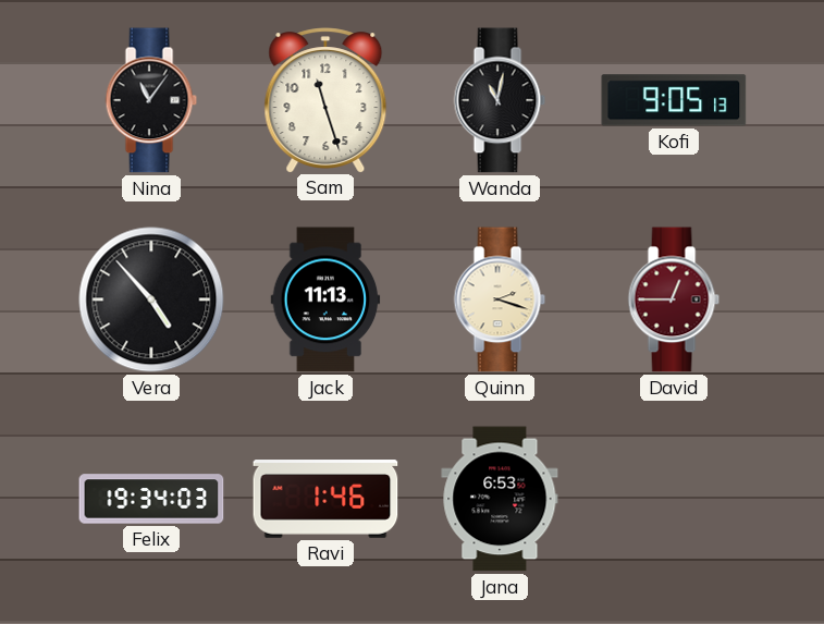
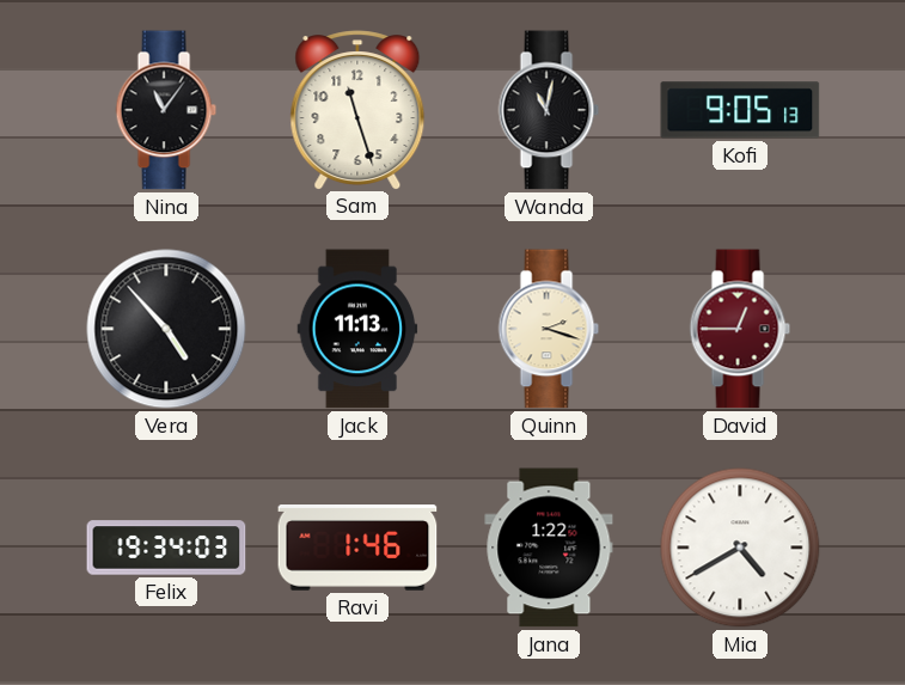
Jana: 6:53 -> 1:22 (549, 548)
Mia: none -> 4:40 (740, 548)
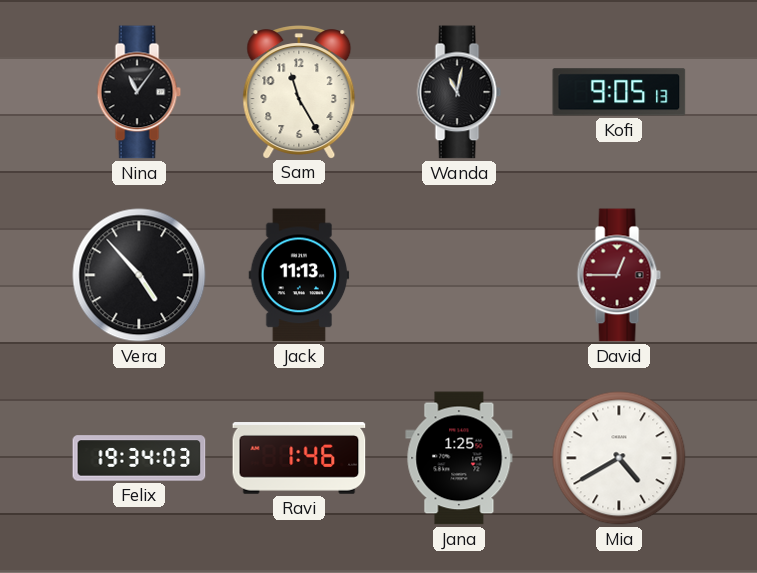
Sam: 11:27 -> 11:25 (299, 92)
Quinn: 2:18 -> none (549, 329)
Jana: 1:22 -> 1:25 (459, 458)
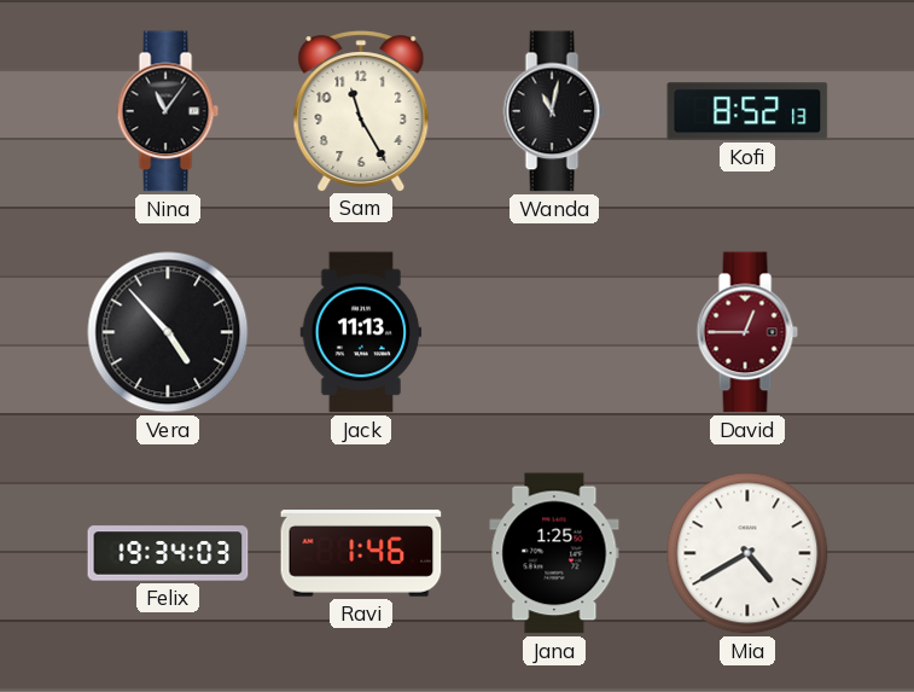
Kofi: 9:05 -> 8:52 (747, 111)
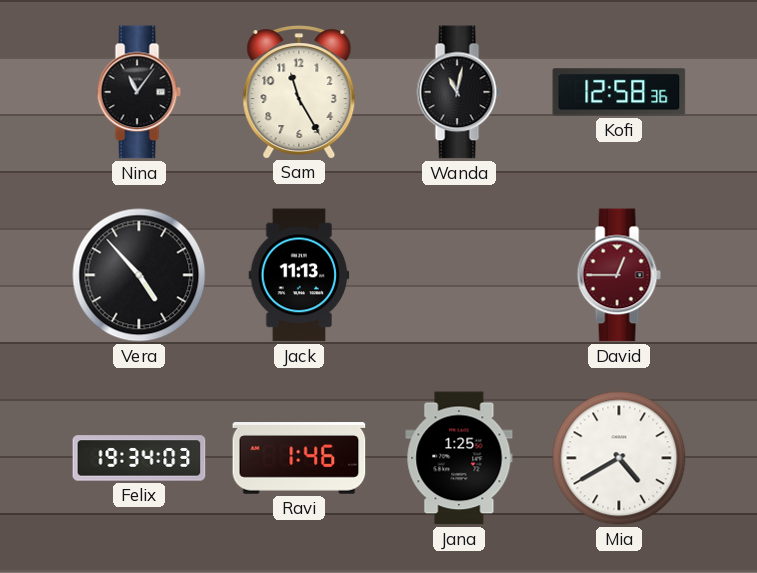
Kofi: 8:52 -> 12:58 (619, 92)
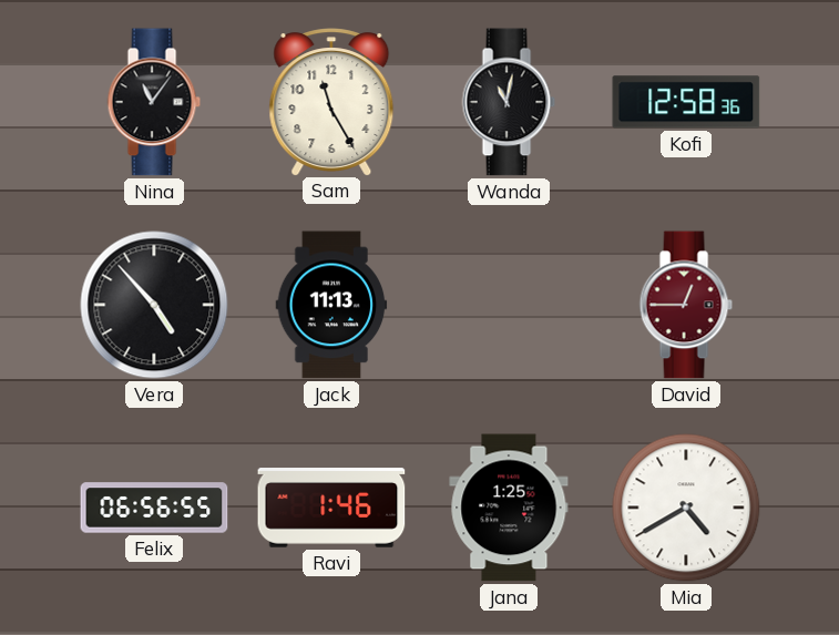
Felix: 19:34 -> 06:56 (154, 508)
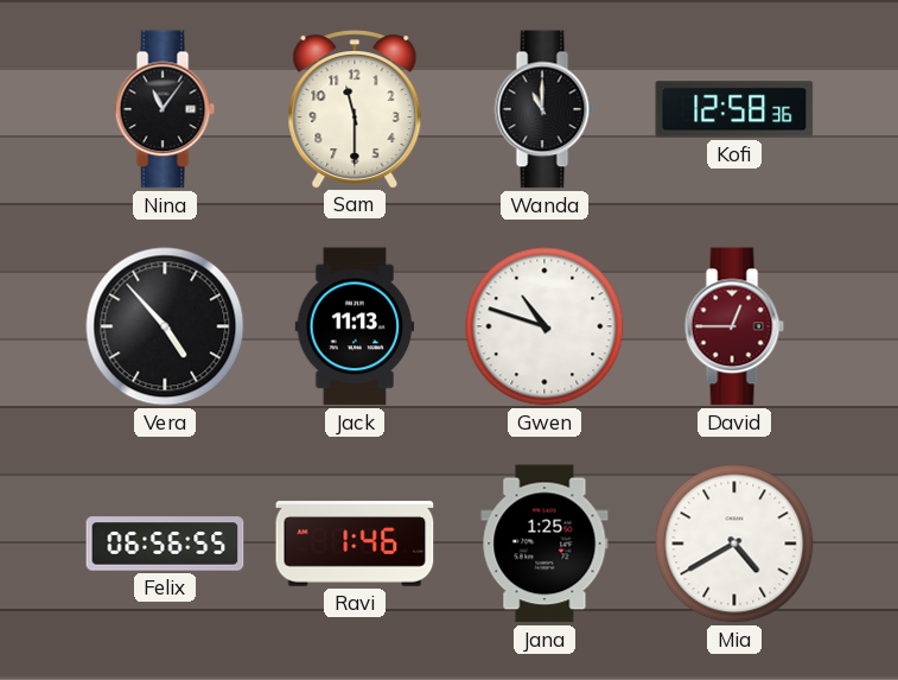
Sam: 11:25 -> 11:30 (355, 109)
Wanda: 11:02 -> 11:00 (544, 109)
Gwen: none -> 10:48 (544, 326)
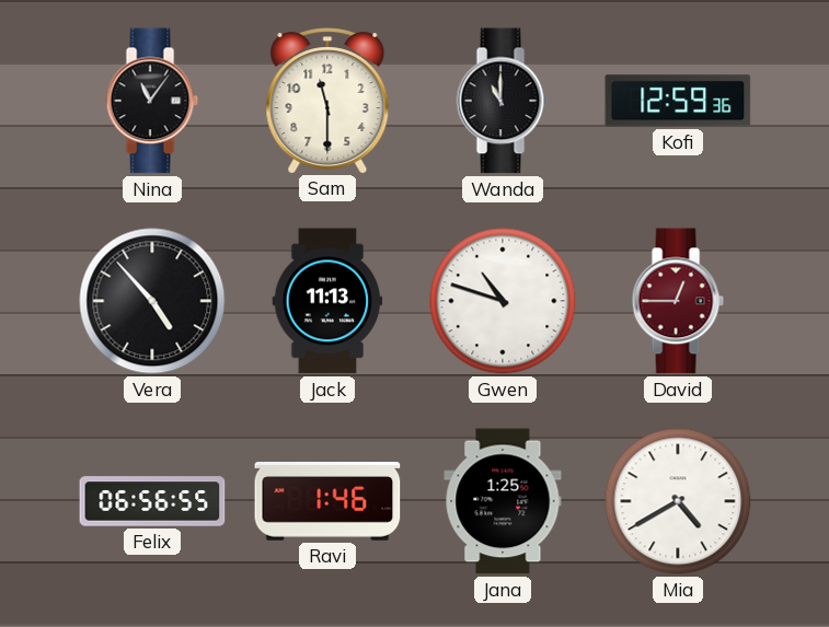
Kofi: 12:58 -> 12:59 (678, 101)
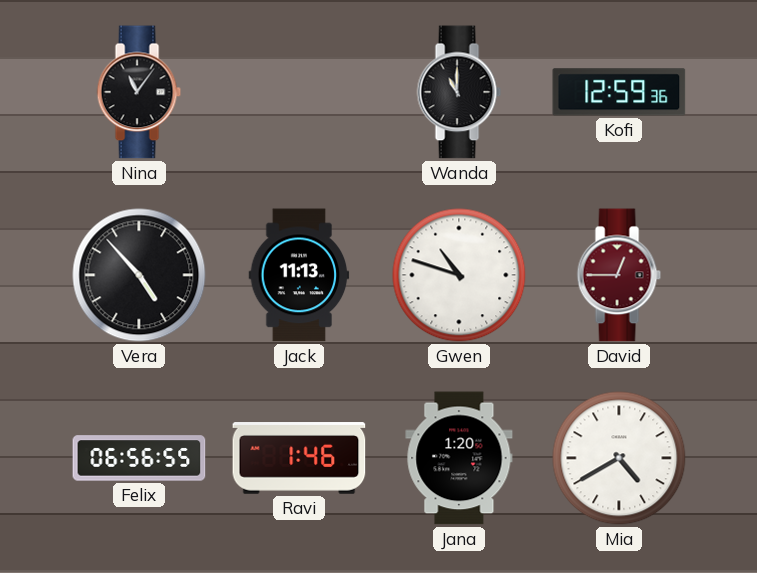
Sam: 11:30 -> none (327, 101)
Jana: 1:25 -> 1:20 (459, 458)
